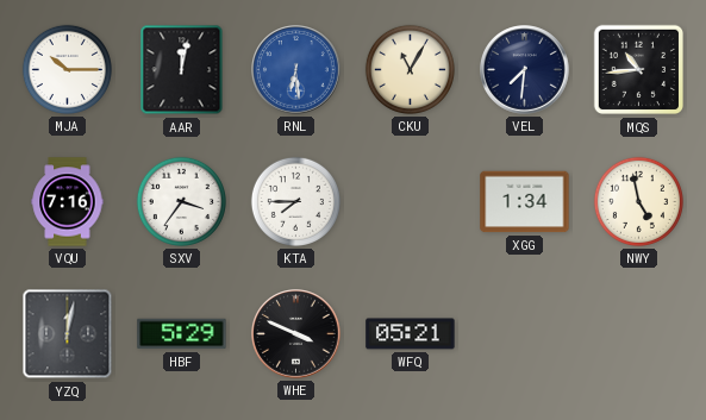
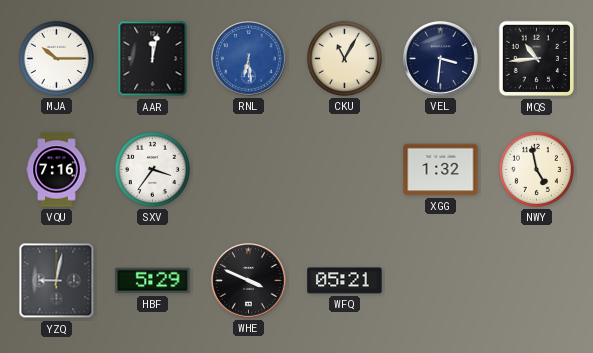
VEL: 7:31 -> 3:31 (441, 59)
KTA: 7:45 -> none (295, 201)
XGG: 1:34 -> 1:32 (441, 170)
YZQ: 12:02 -> 9:02 (57, 281)
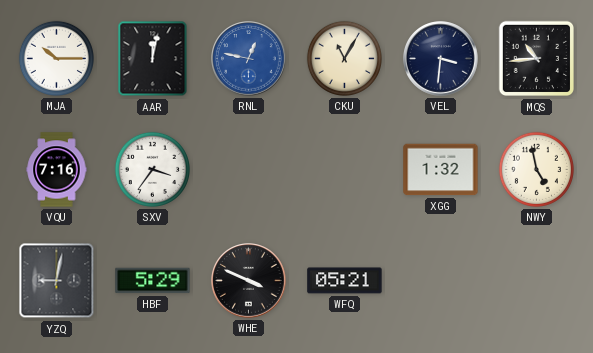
RNL: 6:29 -> 12:47 (249, 59)
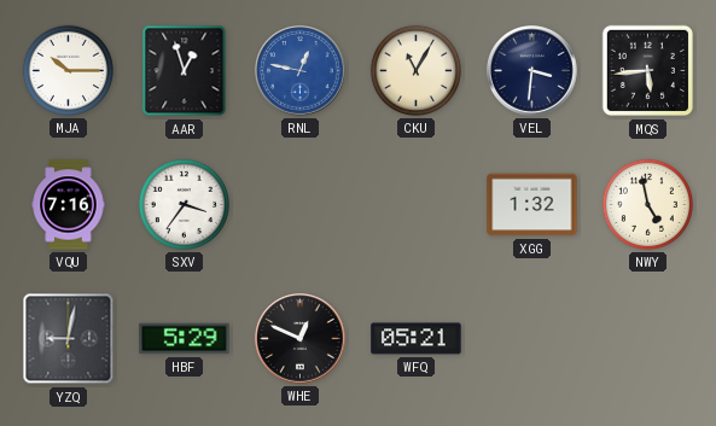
AAR: 12:02 -> 12:57 (185, 71)
MQS: 10:44 -> 5:44 (648, 71)
WHE: 3:49 -> 12:49 (301, 339)
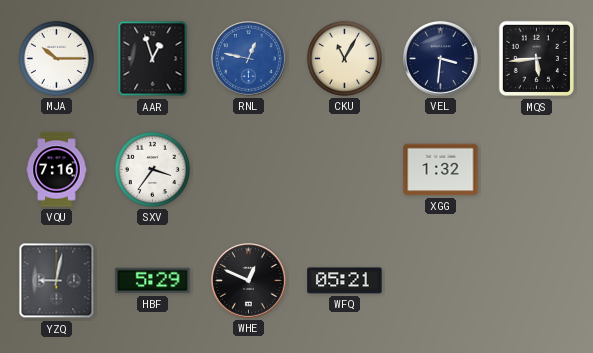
NWY: 4:58 -> none (647, 204)
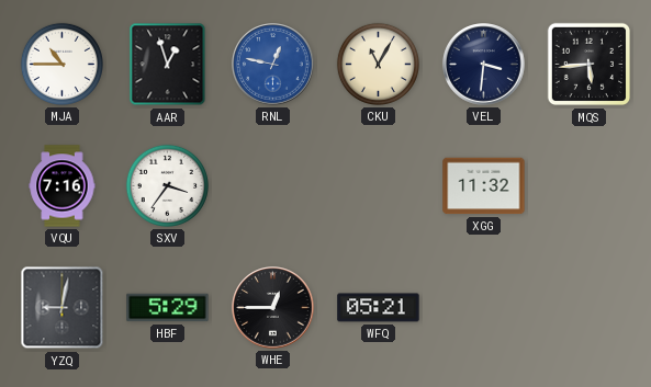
MJA: 10:15 -> 10:45 (61, 64)
XGG: 1:32 -> 11:32 (484, 186)
WHE: 12:49 -> 12:45 (273, 308)
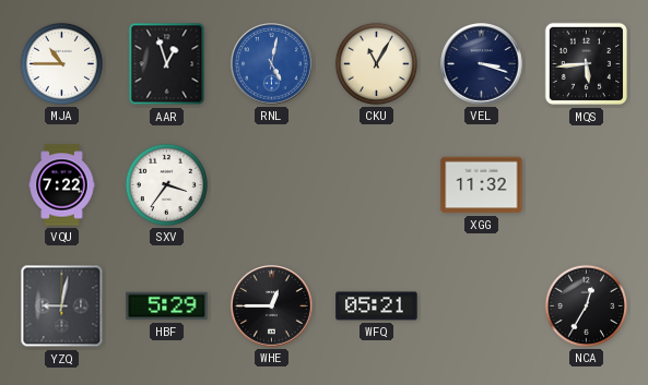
RNL: 12:47 -> 5:02 (272, 64)
VEL: 3:31 -> 3:18 (482, 64)
VQU: 7:16 -> 7:22 (62, 185)
NCA: none -> 12:35 (586, 305)
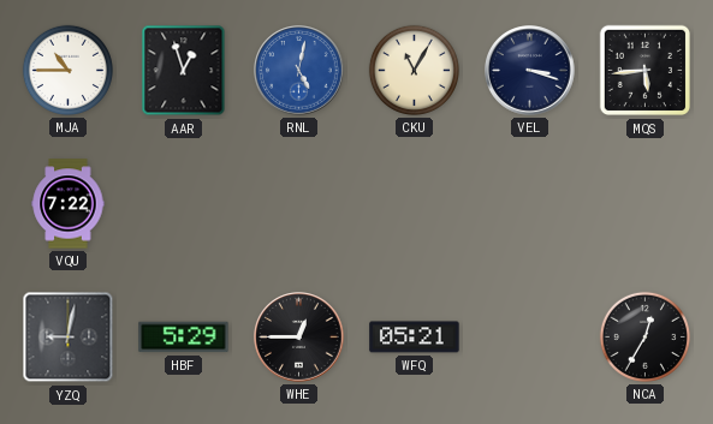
SXV: 3:36 -> none (166, 184)
XGG: 11:32 -> none (482, 185)
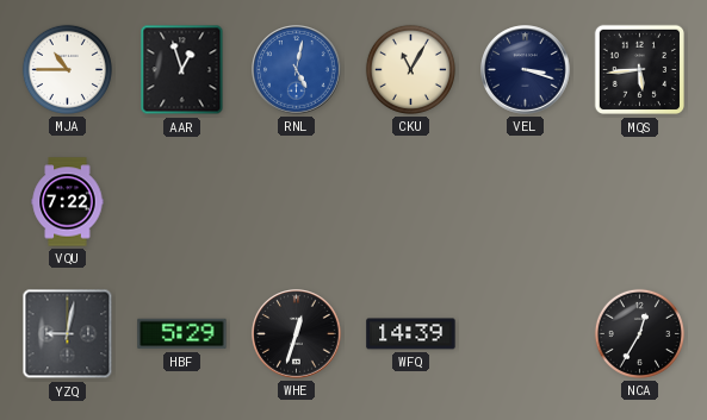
WHE: 12:45 -> 12:33 (297, 334)
WFQ: 05:21 -> 14:39 (411, 334)
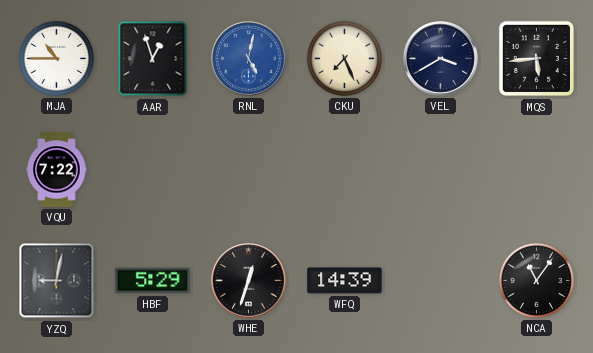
CKU: 11:05 -> 7:26 (344, 58)
VEL: 3:18 -> 3:40 (441, 59)
NCA: 12:35 -> 11:06 (536, 280)
